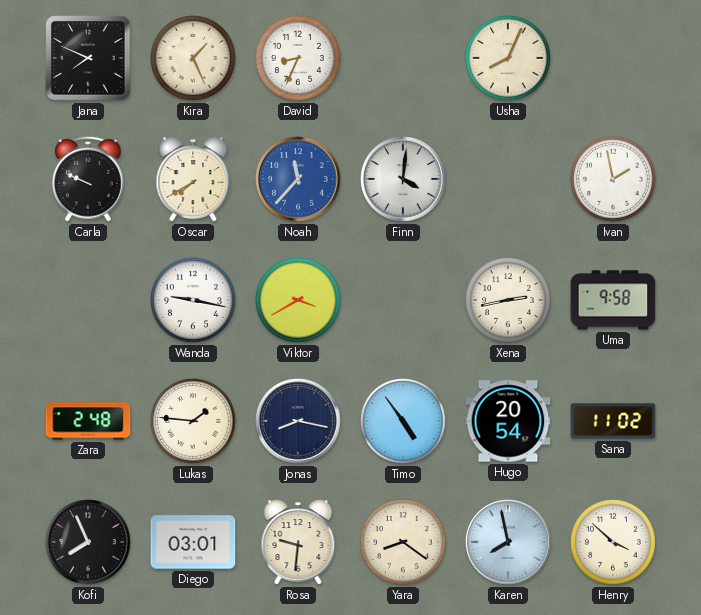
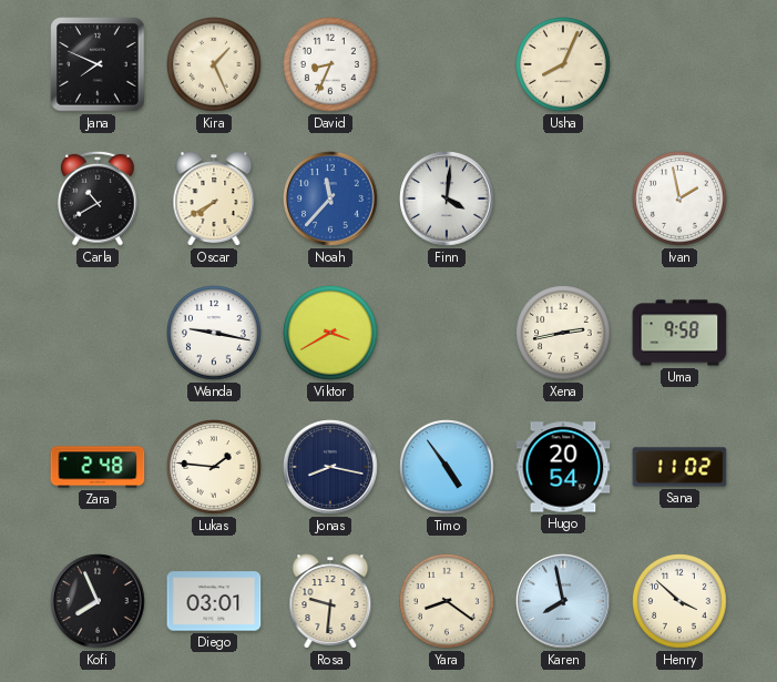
Carla: 9:49 -> 10:40 (99, 199)
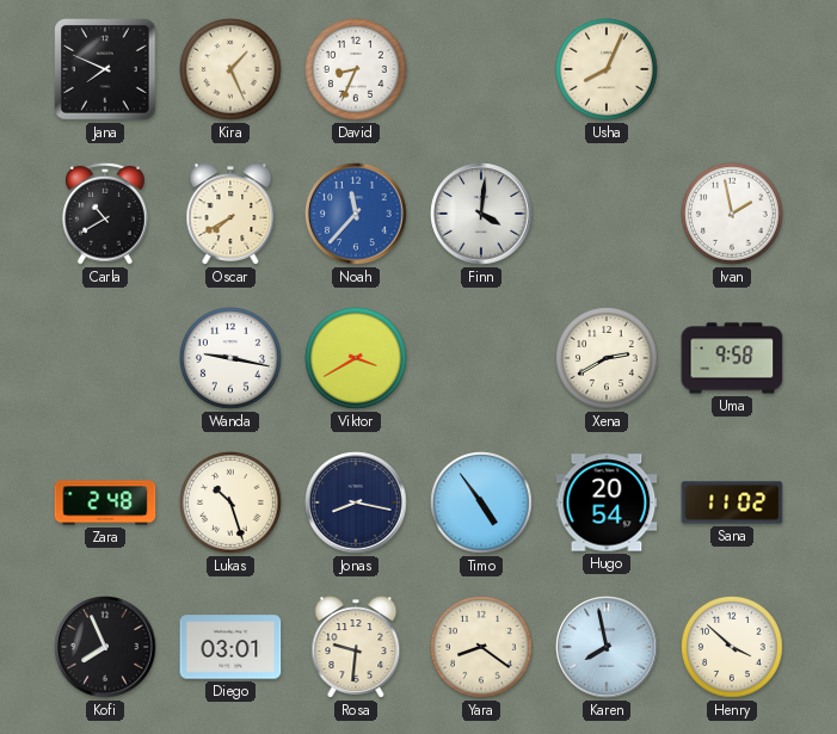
Xena: 2:43 -> 2:40 (608, 359)
Lukas: 1:46 -> 10:27 (232, 504)
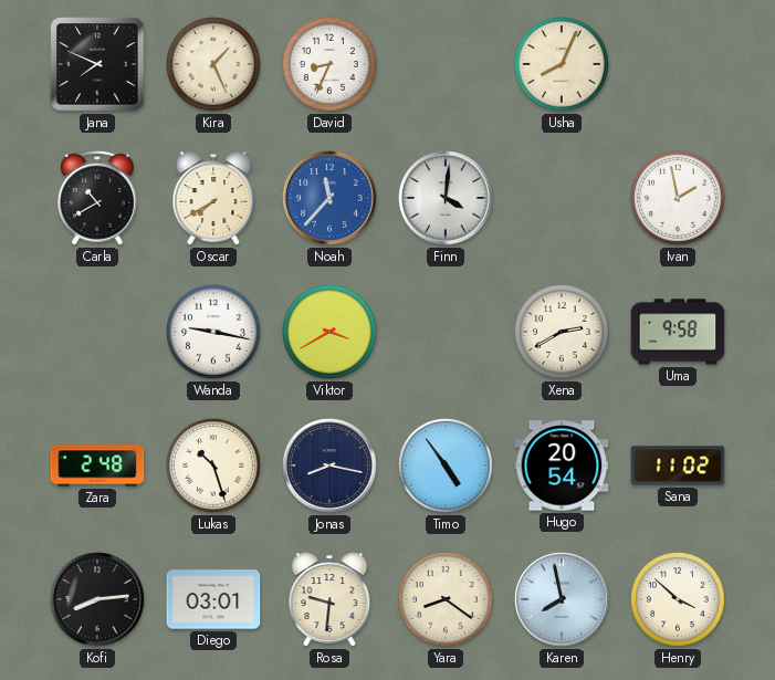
Kofi: 7:56 -> 8:14 (97, 599)
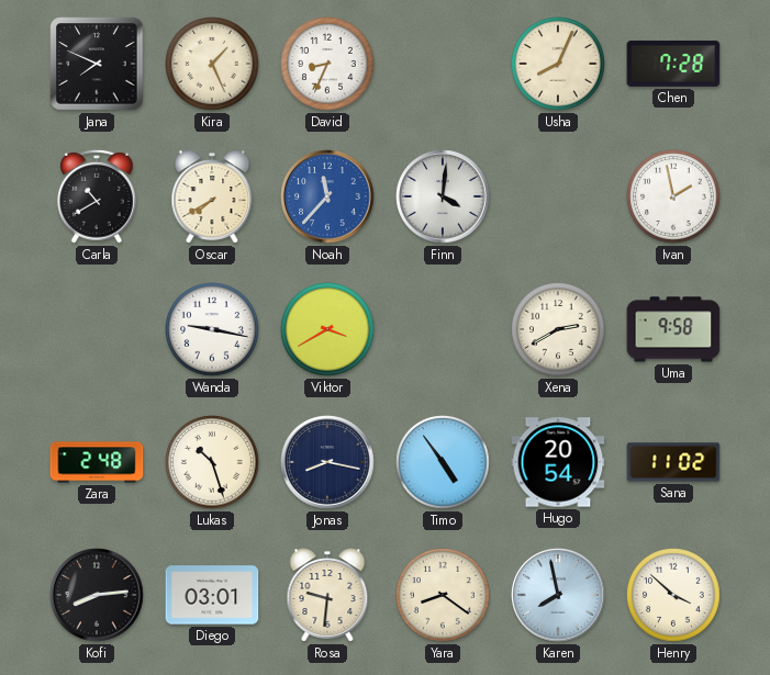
Chen: none -> 7:28 (673, 64)
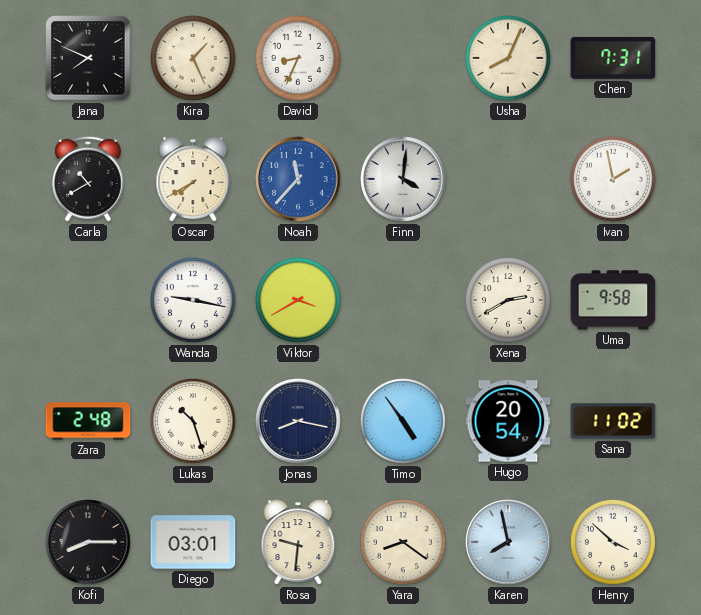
Chen: 7:28 -> 7:31 (613, 58)
Kofi: 8:14 -> 8:15 (88, 542)
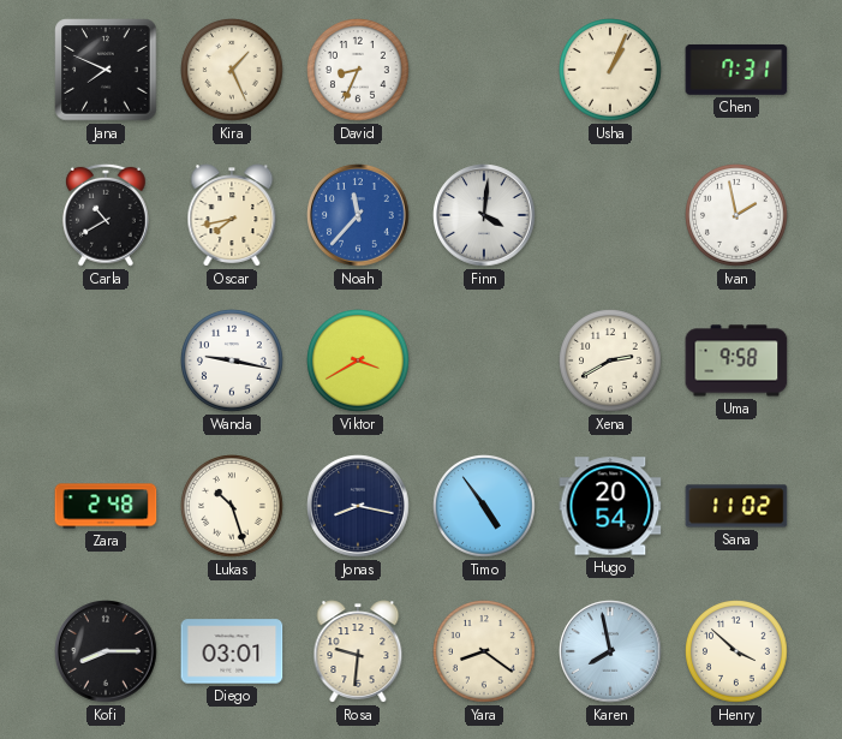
Usha: 8:04 -> 1:04 (611, 71)
Oscar: 7:40 -> 7:43 (232, 215)
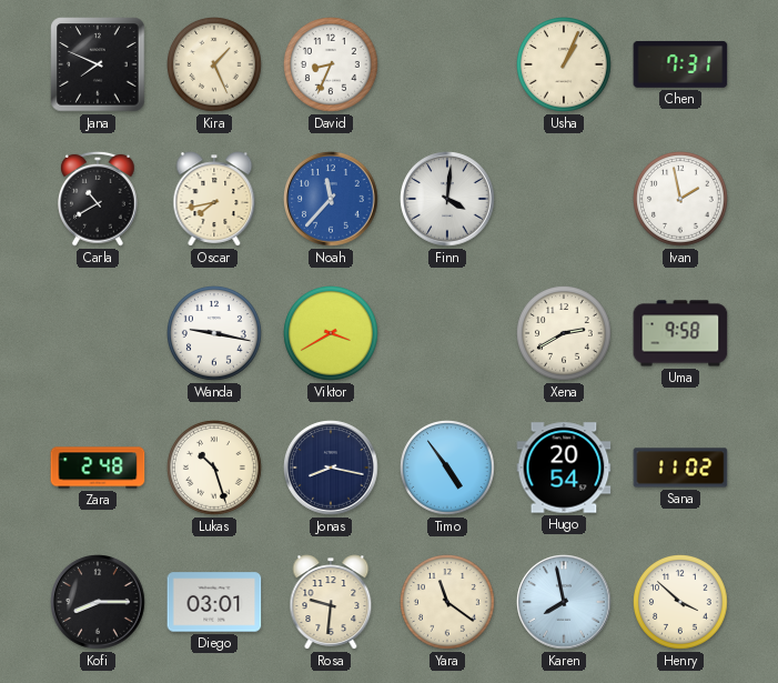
Yara: 8:21 -> 11:21 (448, 603)
